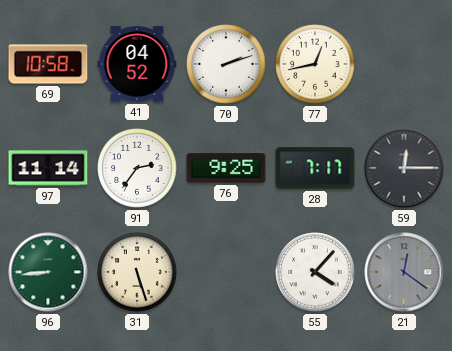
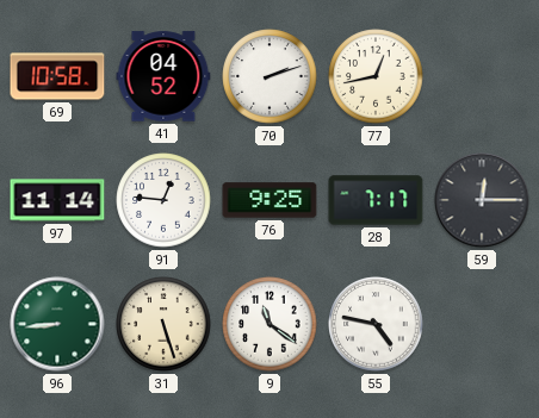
91: 2:36 -> 12:46 (163, 200)
9: none -> 11:21 (269, 324)
55: 4:07 -> 4:47 (376, 324)
21: 12:21 -> none (404, 272)
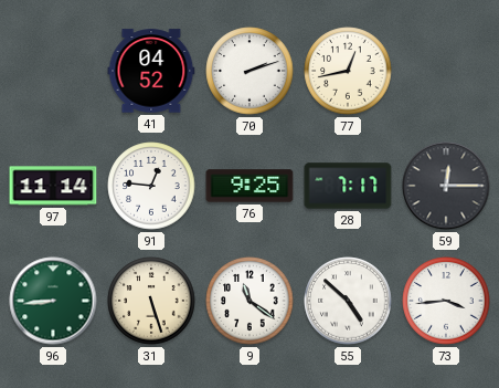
69: 10:58 -> none (57, 76)
55: 4:47 -> 4:52 (348, 301)
73: none -> 3:44 (446, 301)
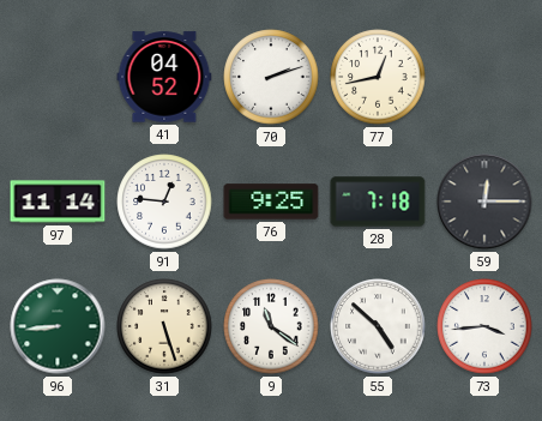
28: 7:17 -> 7:18 (378, 202)
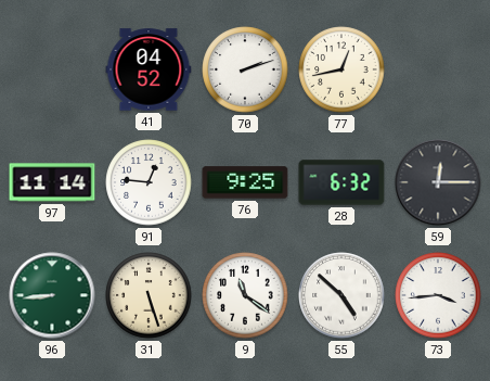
28: 7:18 -> 6:32 (341, 182)
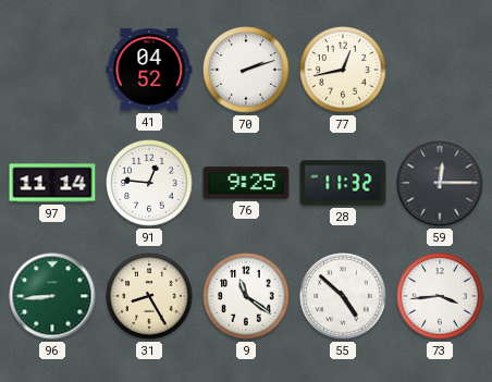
28: 6:32 -> 11:32 (343, 183)
31: 5:27 -> 8:25 (149, 296)
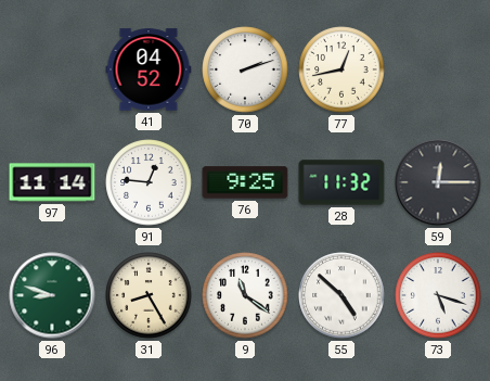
96: 8:44 -> 8:48 (52, 295)
73: 3:44 -> 5:18 (438, 295)
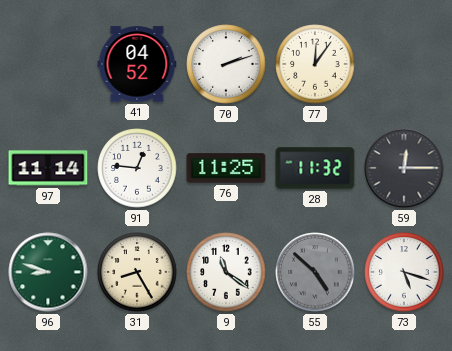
77: 12:43 -> 12:06 (315, 64)
76: 9:25 -> 11:25 (226, 168)
55 dial: white -> grey (315, 272)
